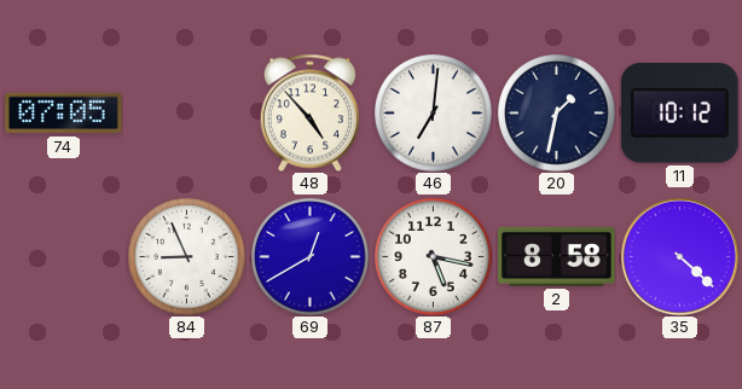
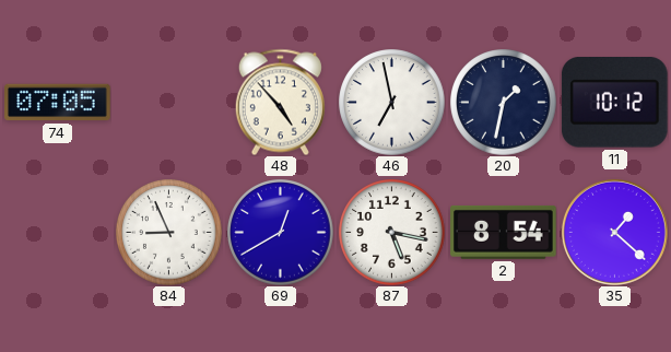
46: 7:01 -> 6:58 (392, 103)
2: 8:58 -> 8:54 (504, 232)
35: 4:22 -> 1:22 (614, 232)
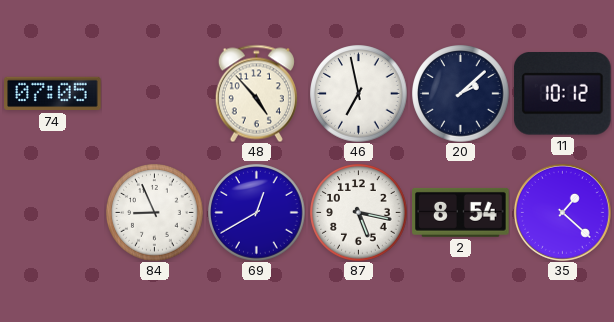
20: 1:32 -> 2:08 (461, 94)
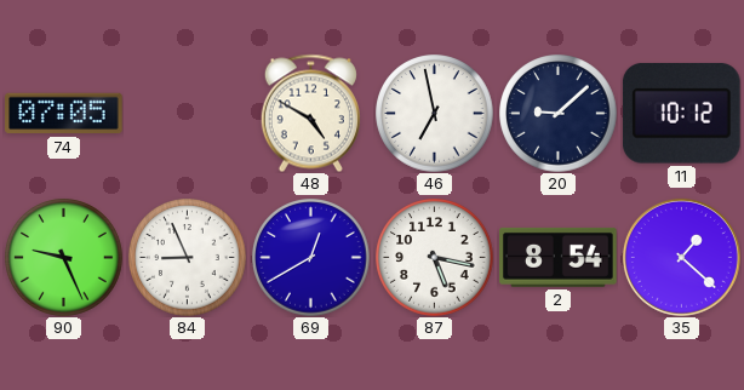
48: 4:53 -> 4:50 (310, 113)
20: 2:08 -> 9:08 (559, 114)
90: none -> 9:26 (64, 258)
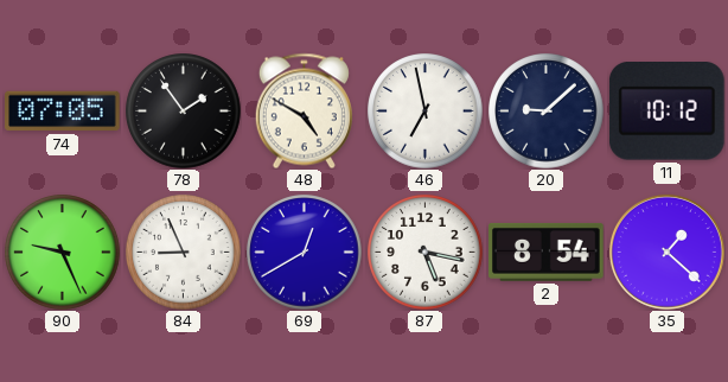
78: none -> 1:54 (184, 112)
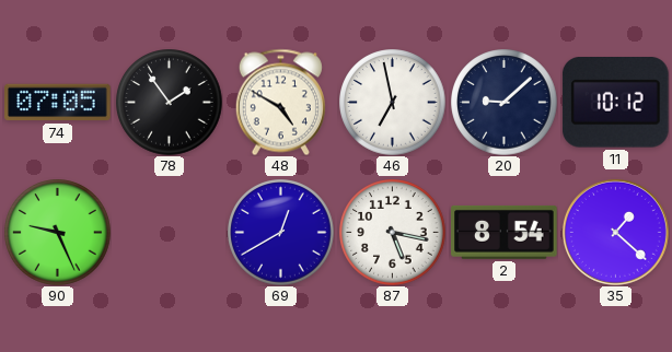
84: 8:56 -> none (184, 253)
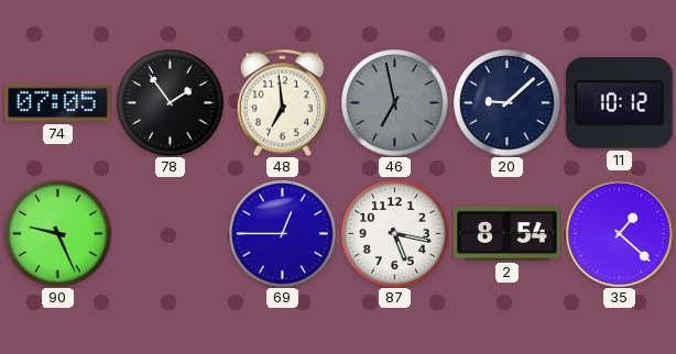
48: 4:50 -> 6:59 (282, 102)
46 dial: white -> grey (395, 103)
69: 12:40 -> 12:45 (283, 234)
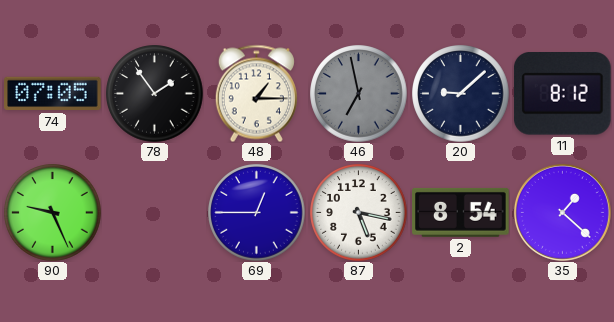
48: 6:59 -> 1:15 (256, 93)
11: 10:12 -> 8:12 (562, 94)
